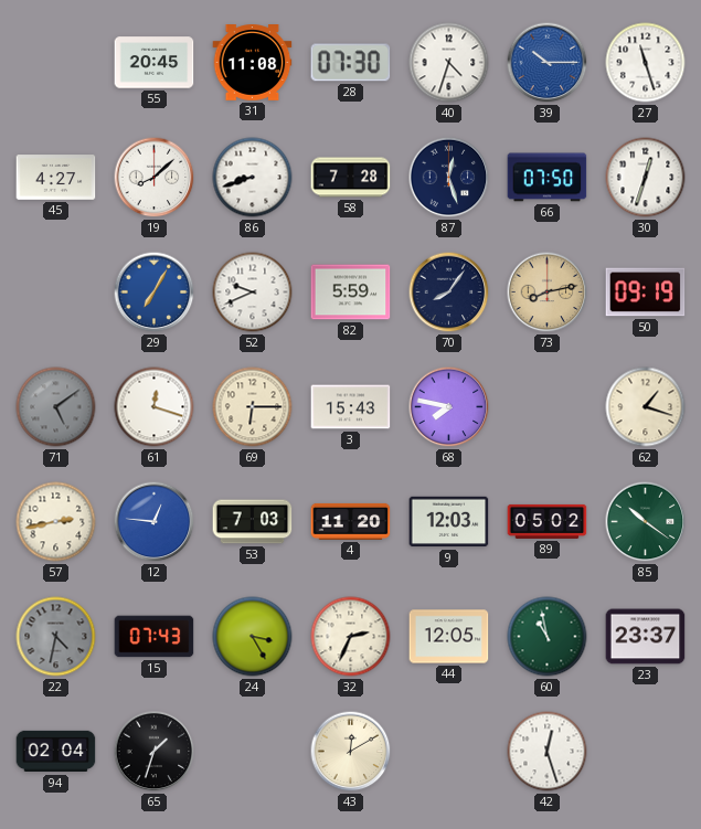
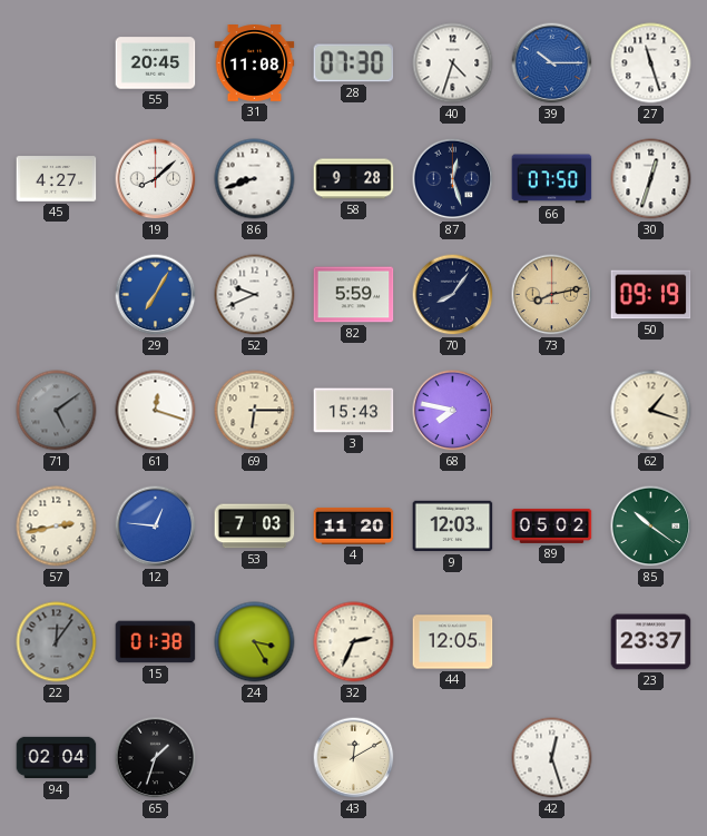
58: 7:28 -> 9:28 (354, 179)
22: 4:32 -> 12:06 (57, 642)
15: 07:43 -> 01:38 (156, 642)
60: 10:58 -> none (548, 637)
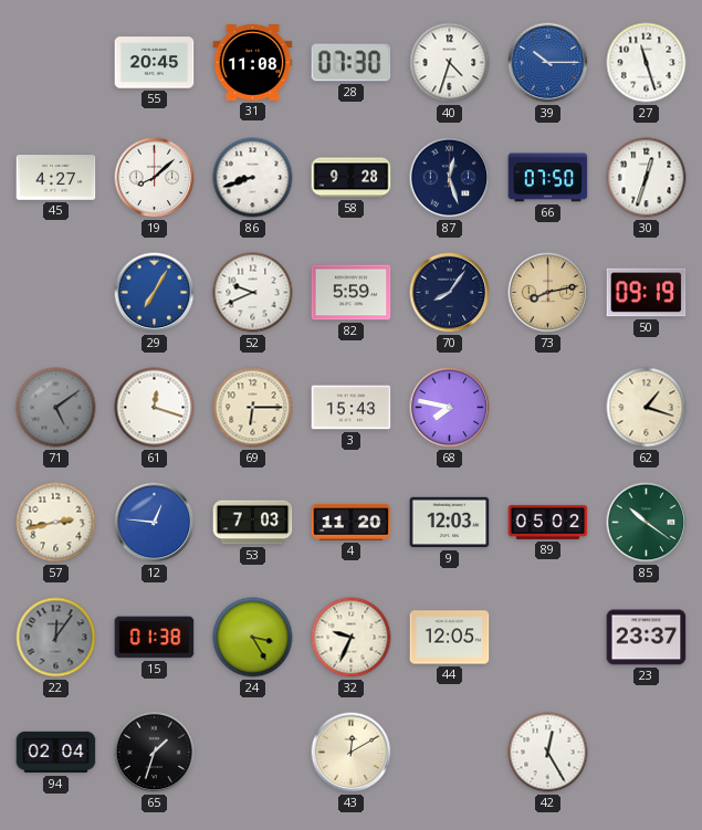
32: 2:34 -> 9:34 (352, 638)
42: 12:27 -> 12:25 (548, 753)
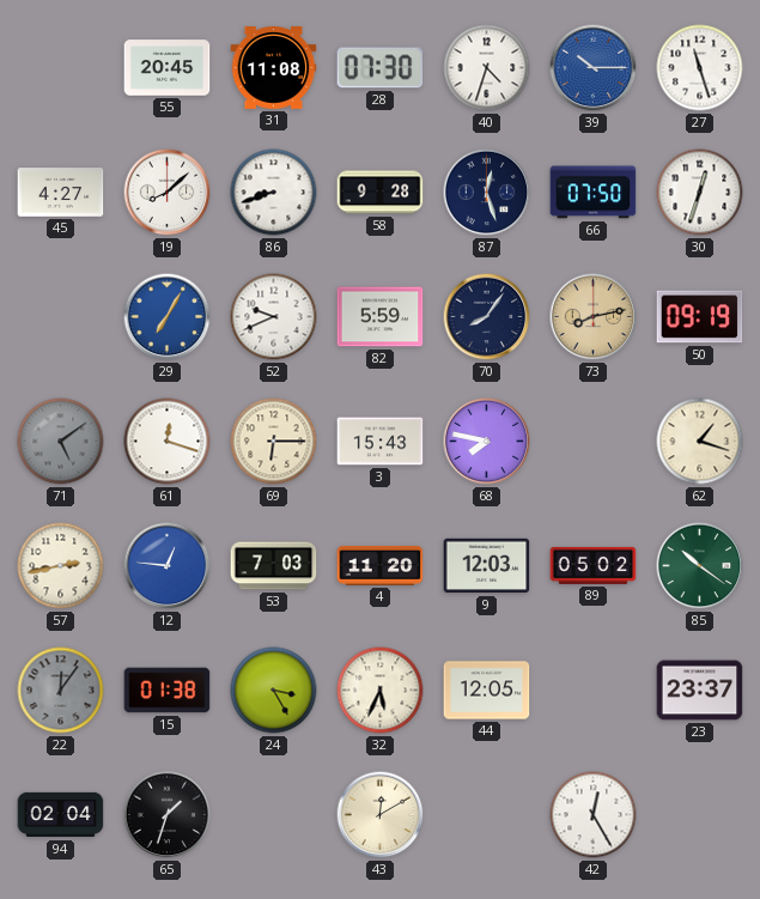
32: 9:34 -> 5:34 (381, 691)
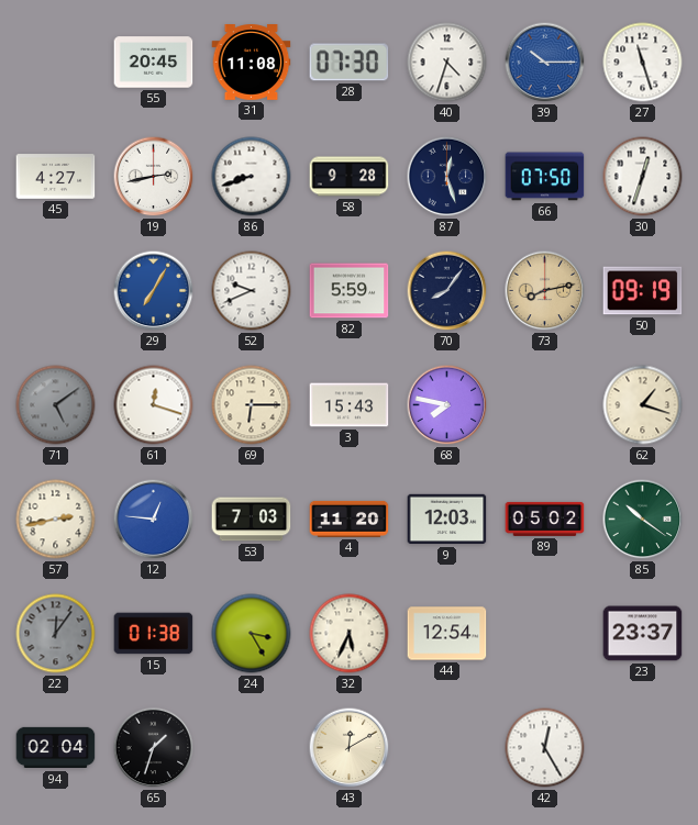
19: 8:08 -> 2:43 (154, 177)
44: 12:05 -> 12:54 (447, 634)
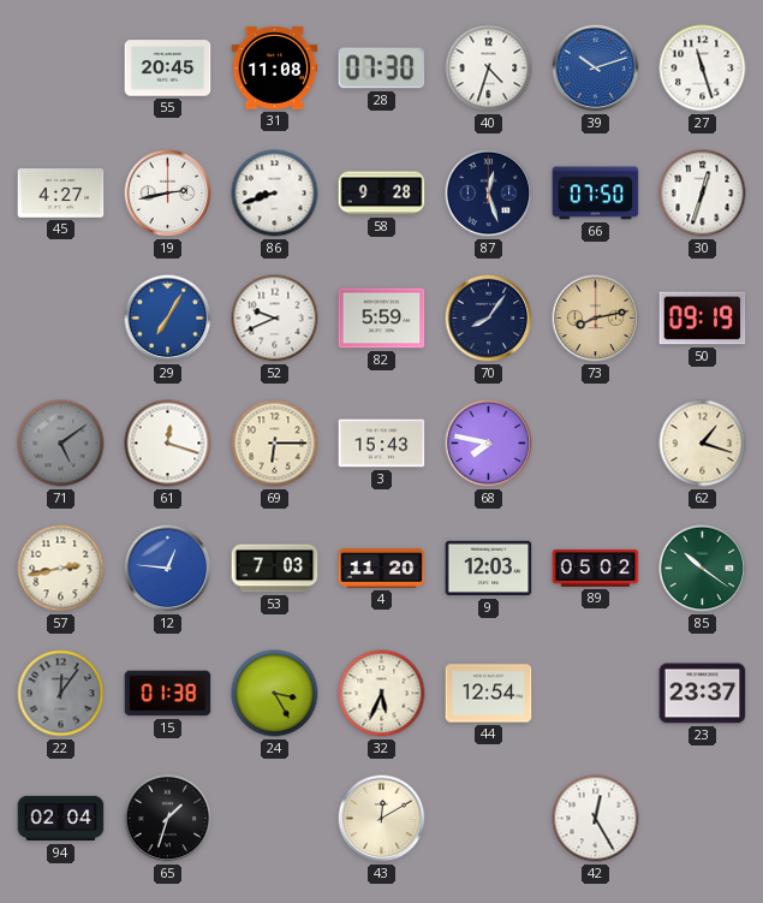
39: 10:15 -> 10:12 (596, 69)
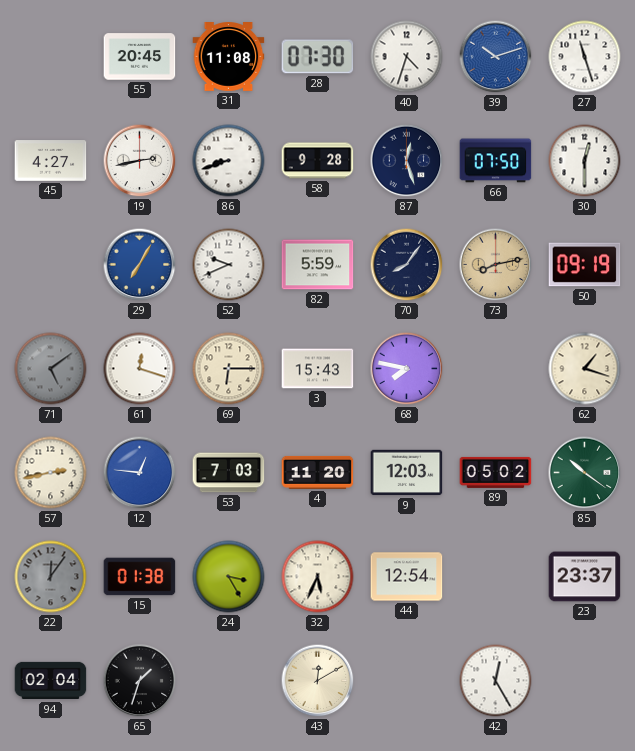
30: 12:33 -> 12:30 (585, 161)
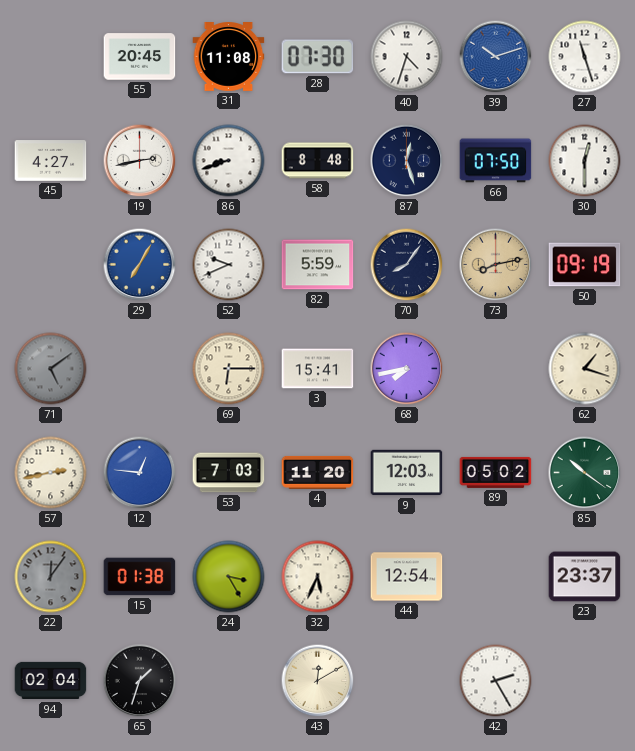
58: 9:28 -> 8:48 (318, 161)
61: 12:18 -> none (140, 369)
3: 15:43 -> 15:41 (318, 369)
68: 7:47 -> 7:43 (407, 369)
42: 12:25 -> 2:25 (496, 681)
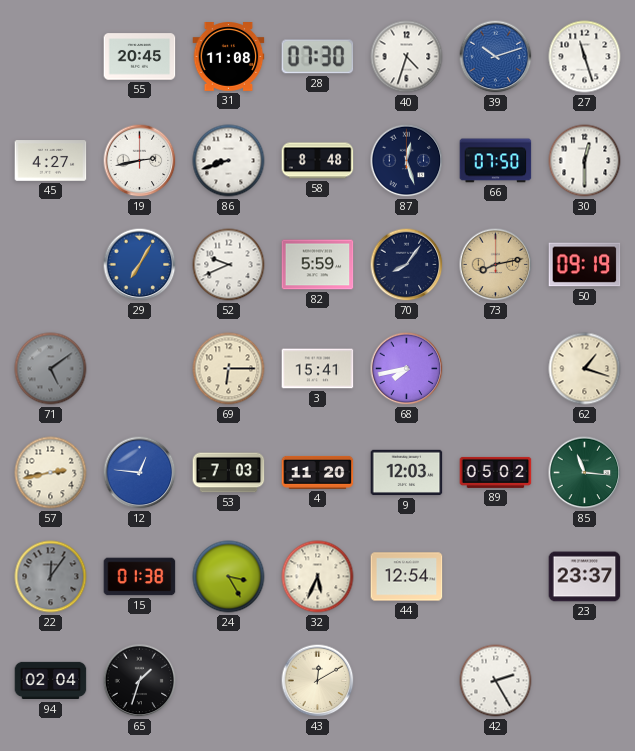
85: 10:21 -> 11:16 (585, 473)
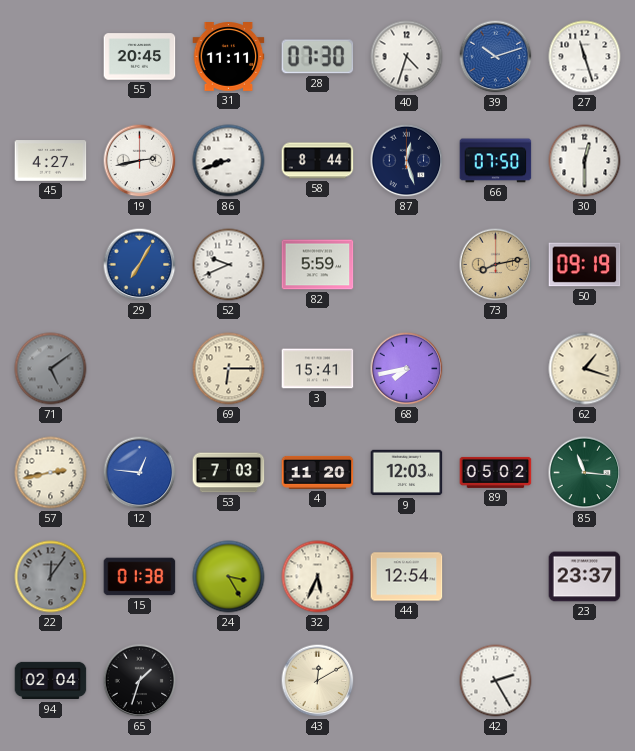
31: 11:08 -> 11:11 (229, 57)
58: 8:48 -> 8:44 (318, 161)
70: 8:06 -> none (407, 265)
